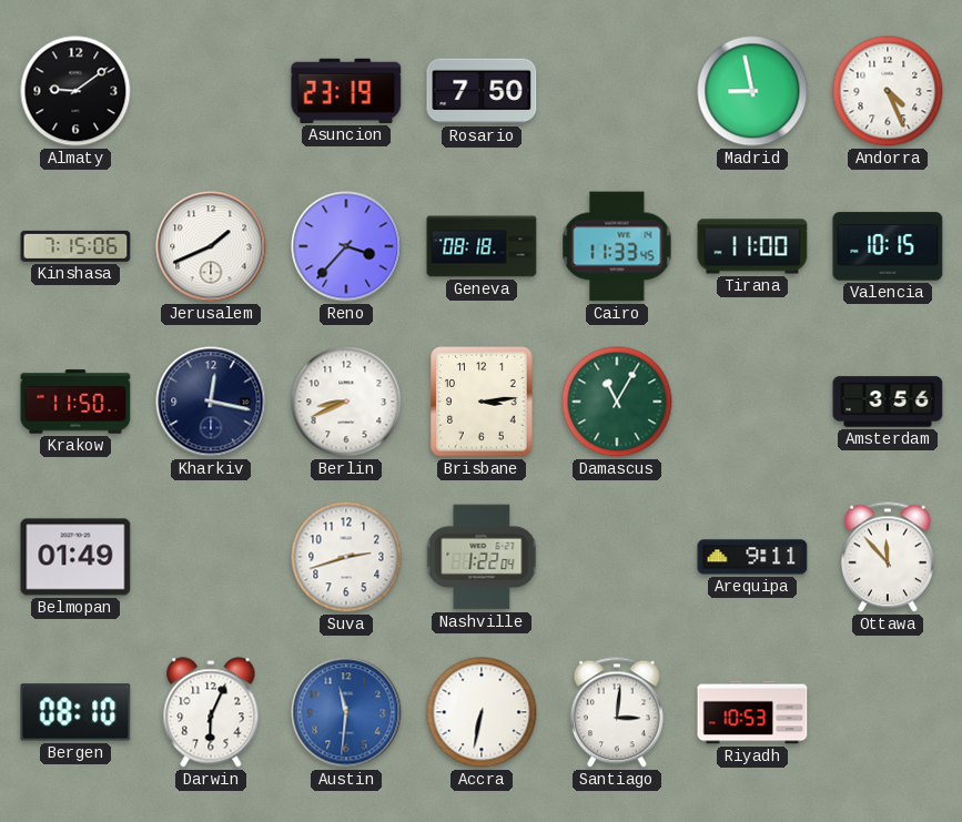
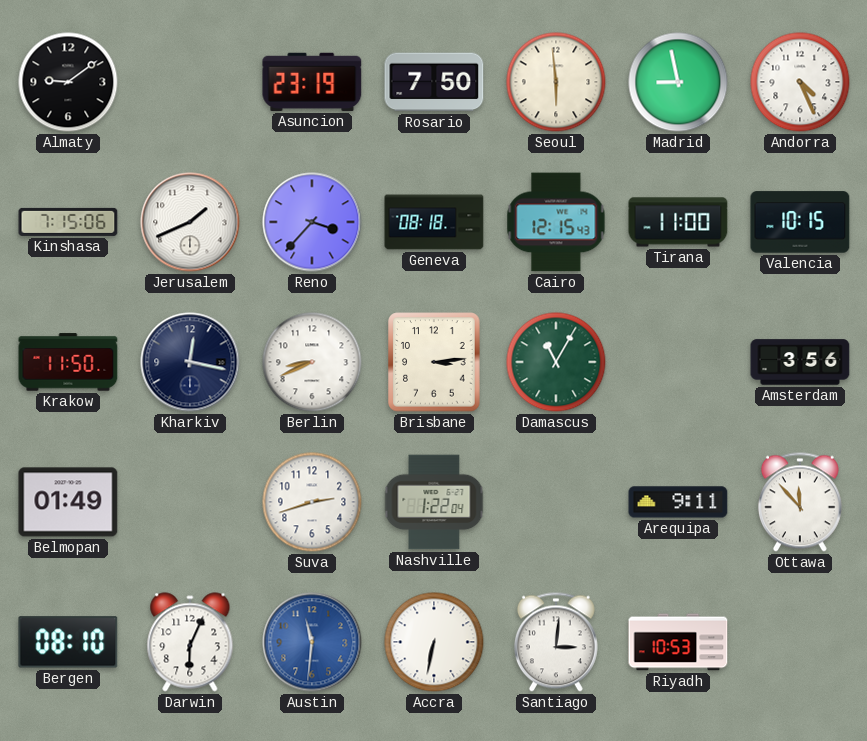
Seoul: none -> 5:59 (556, 82)
Cairo: 11:33 -> 12:15 (556, 222)
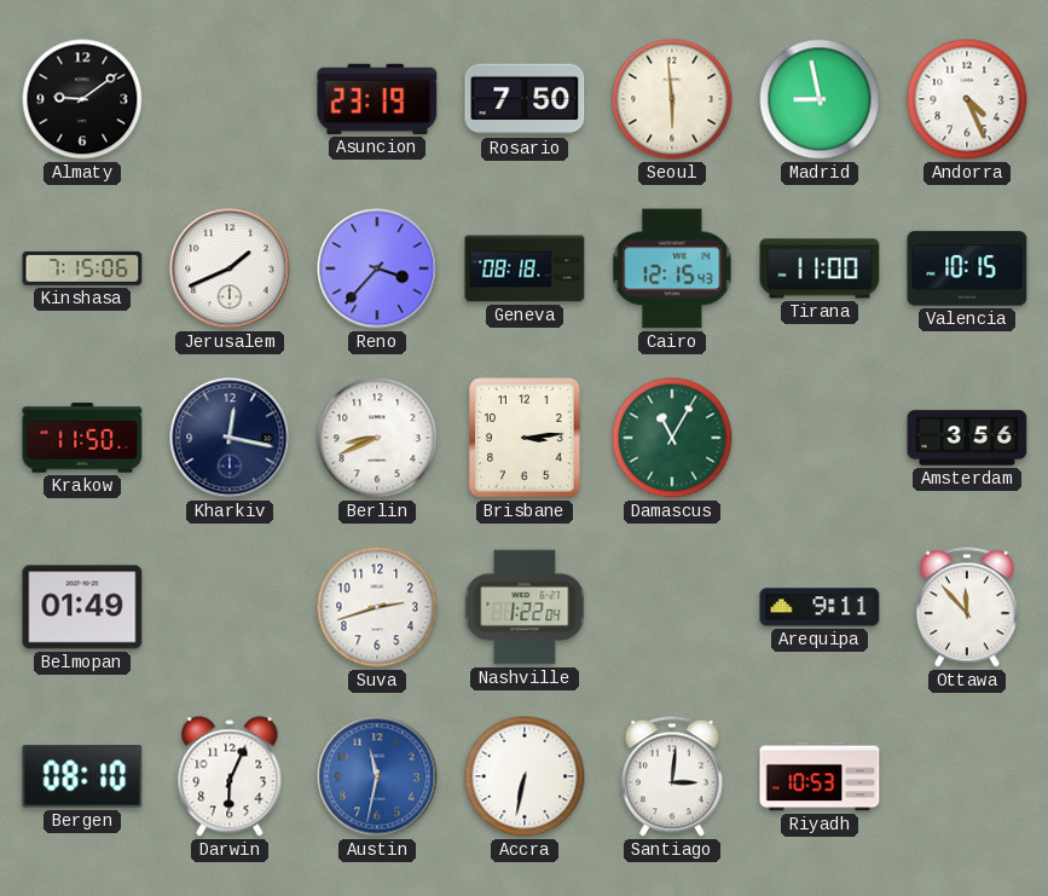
Austin: 11:31 -> 11:32 (377, 776)
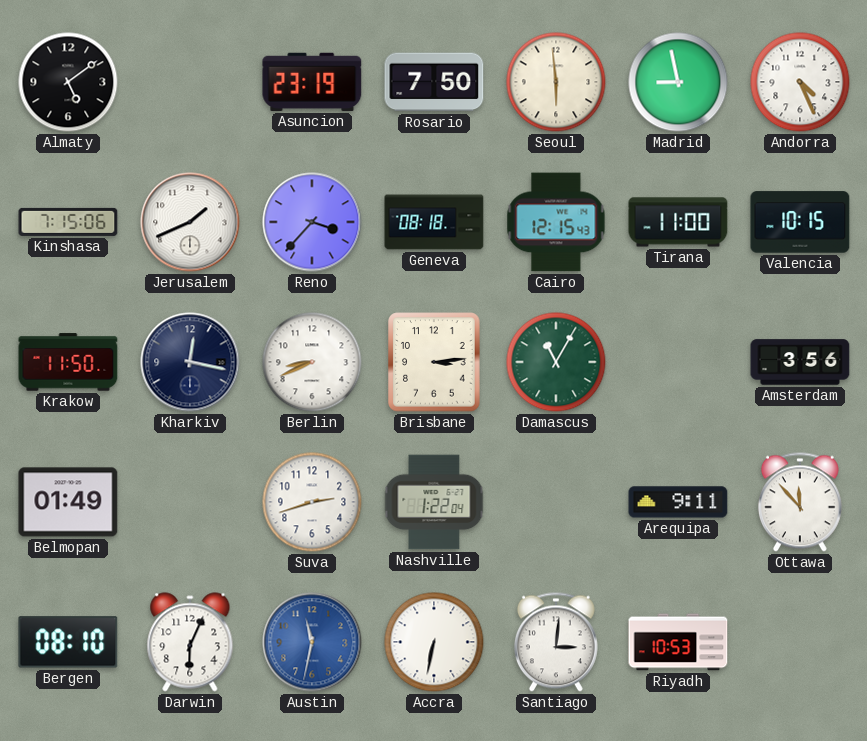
Almaty: 9:09 -> 5:09 (68, 82)
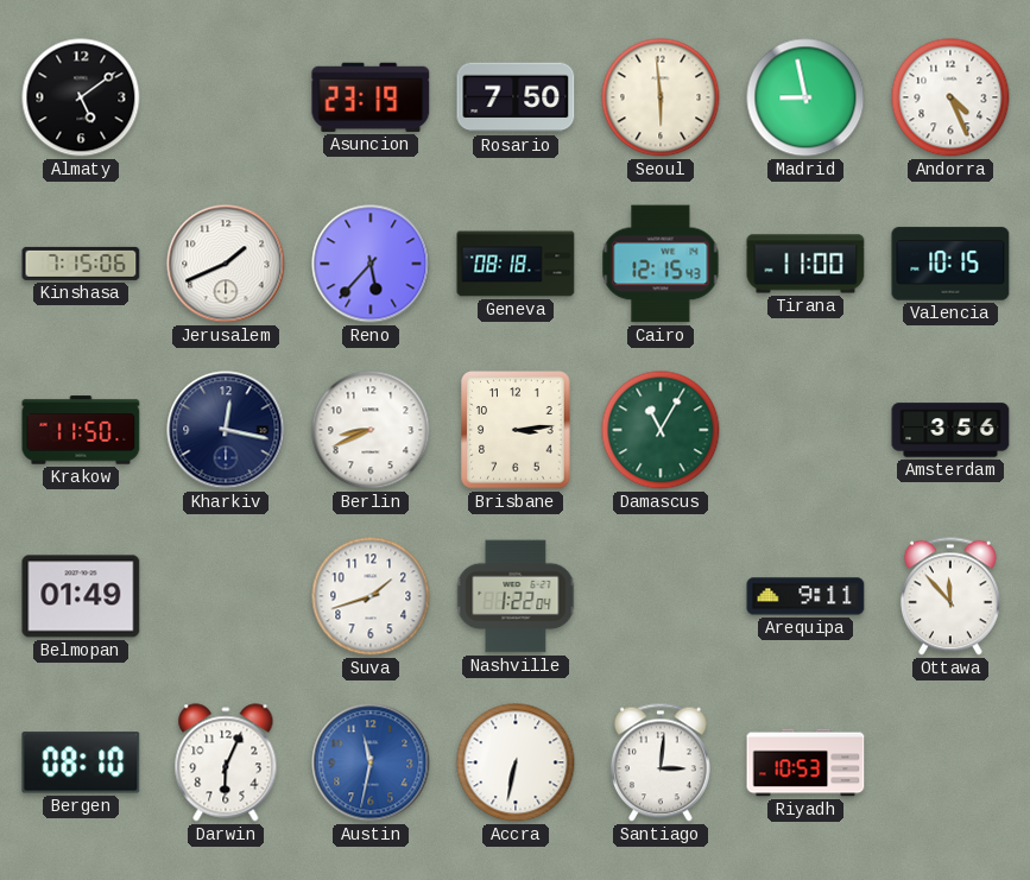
Reno: 3:37 -> 5:37 (371, 264)
Suva: 2:42 -> 1:42 (371, 596)
